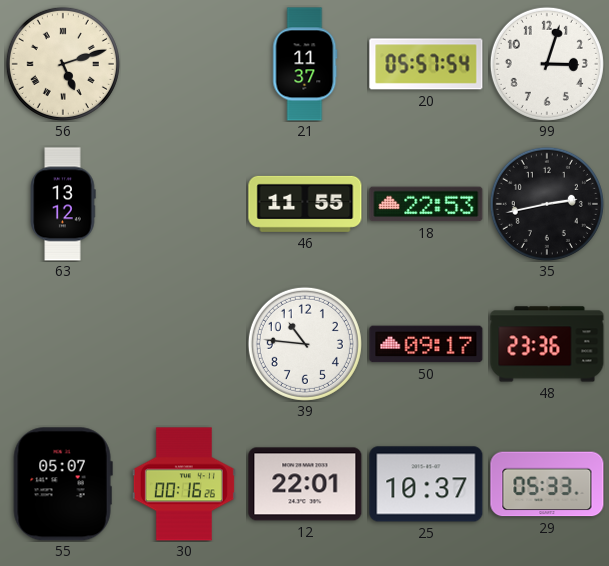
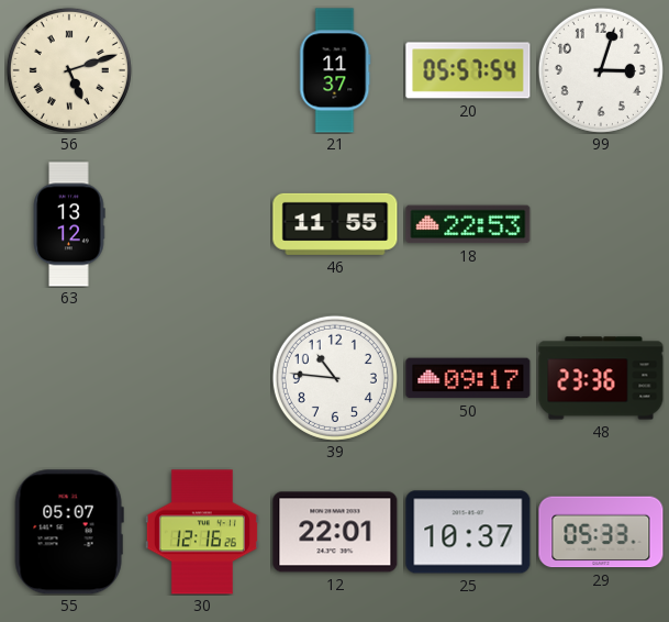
35: 2:43 -> none (547, 204)
30: 00:16 -> 12:16 (202, 532)
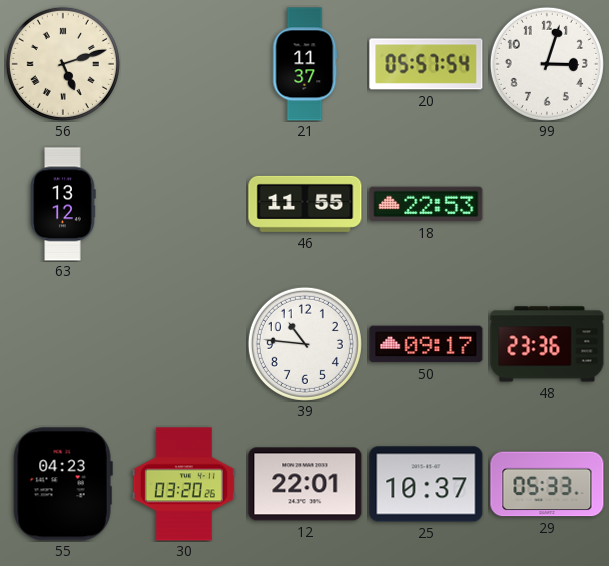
55: 05:07 -> 04:23 (63, 484)
30: 12:16 -> 03:20 (184, 484)
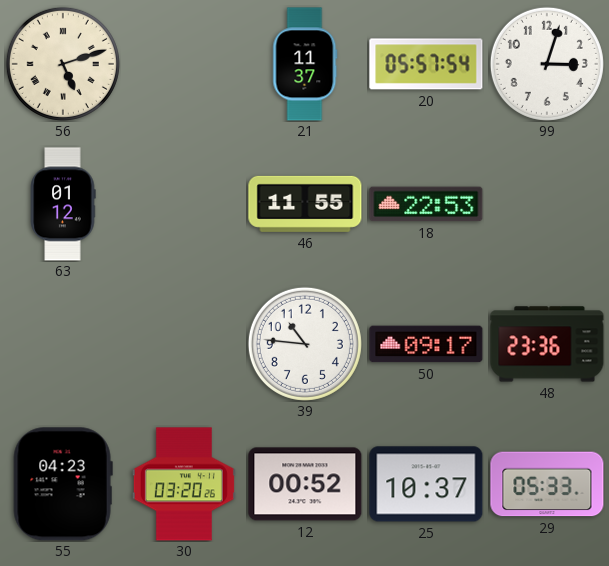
63: 13:12 -> 01:12 (63, 204)
12: 22:01 -> 00:52 (305, 484)
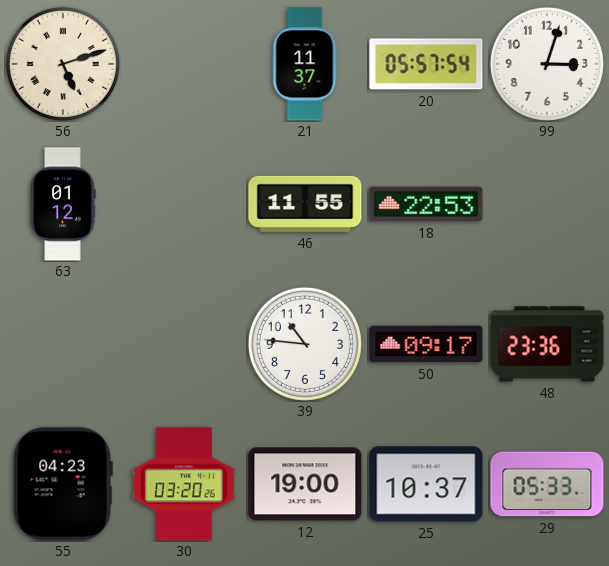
12: 00:52 -> 19:00 (305, 484)
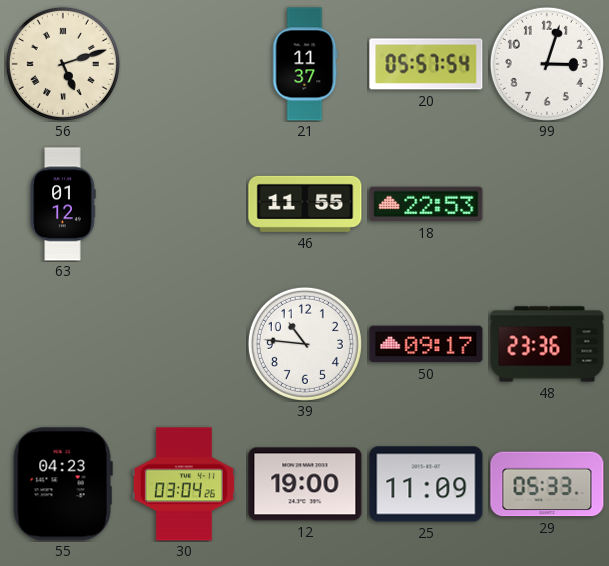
30: 03:20 -> 03:04 (184, 484)
25: 10:37 -> 11:09 (426, 484)
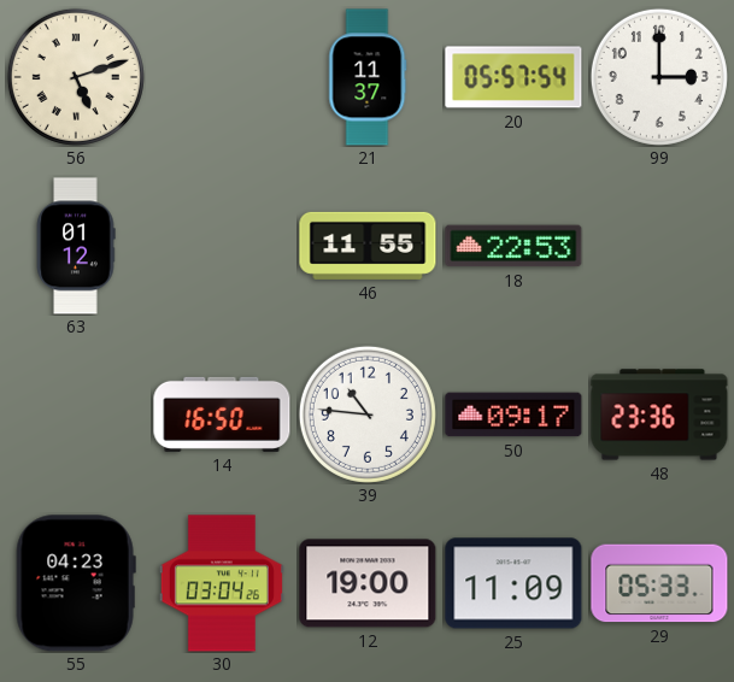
99: 3:03 -> 3:00 (659, 77)
14: none -> 16:50 (222, 415)
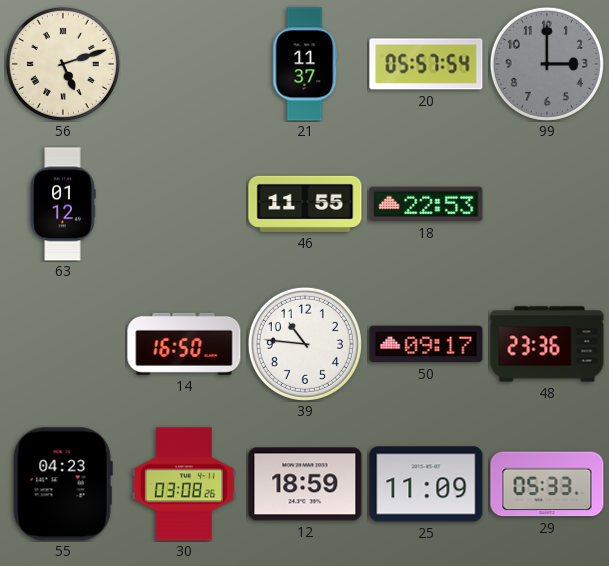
99 dial: white -> grey (547, 64)
30: 03:04 -> 03:08 (184, 484)
12: 19:00 -> 18:59 (305, 484)
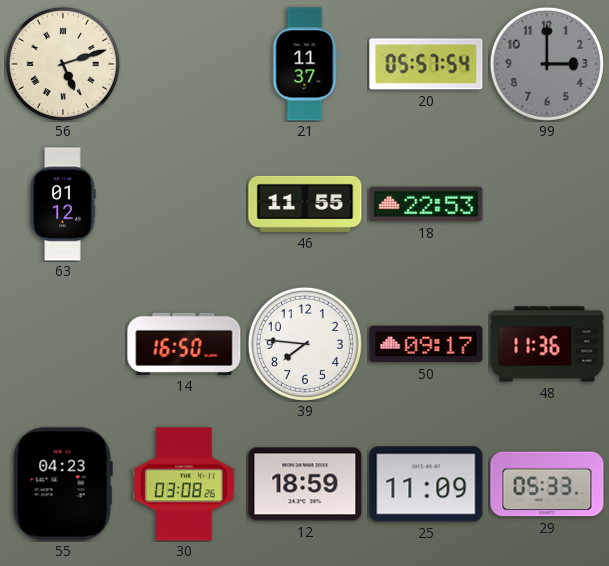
39: 10:46 -> 7:46 (305, 344)
48: 23:36 -> 11:36 (547, 344)
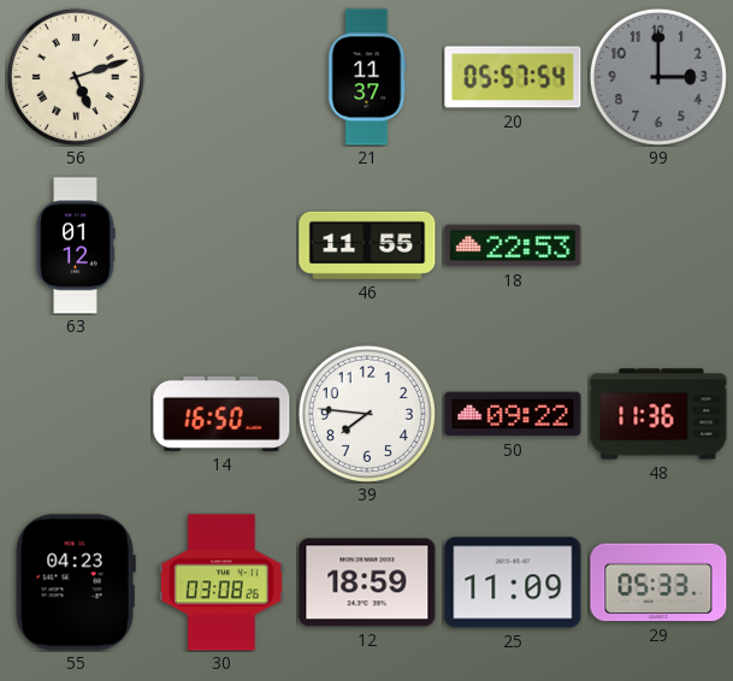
50: 09:17 -> 09:22 (513, 414)
